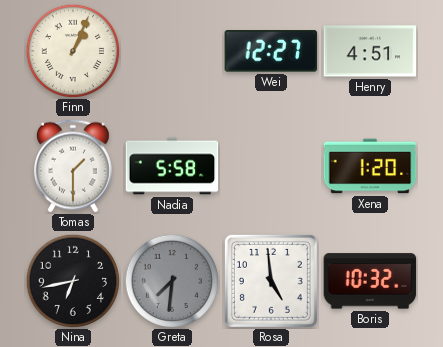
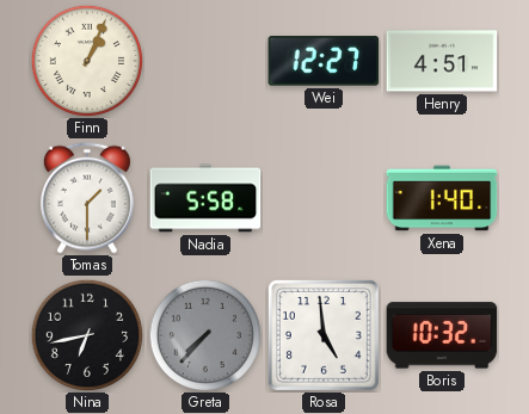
Xena: 1:20 -> 1:40 (442, 198)
Greta: 7:31 -> 7:37 (204, 334)
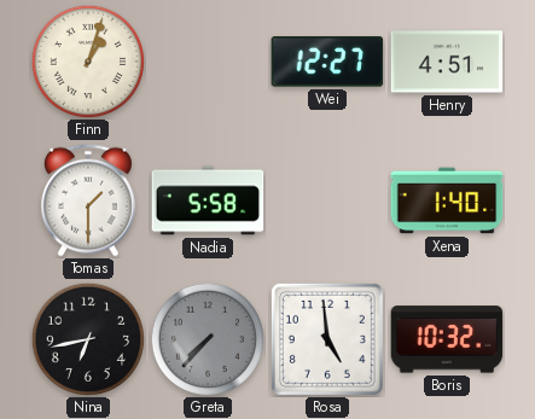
Finn: 1:04 -> 1:03 (87, 60)
